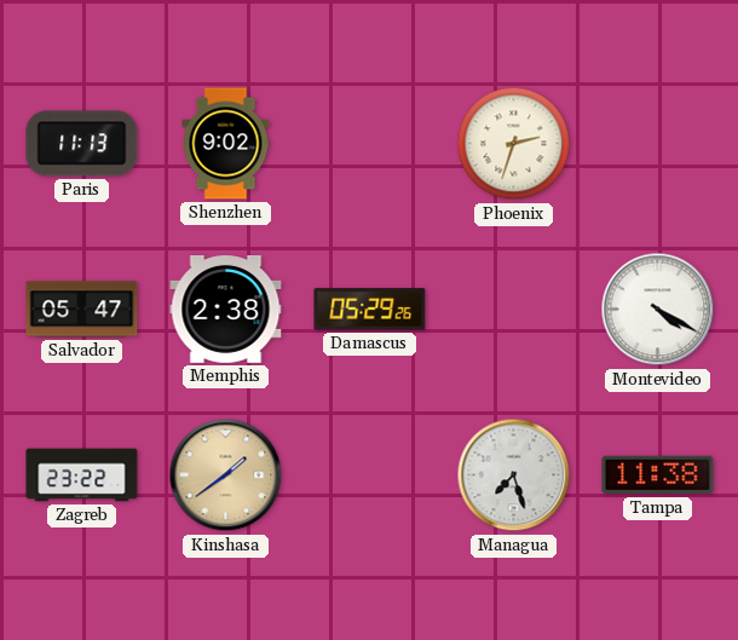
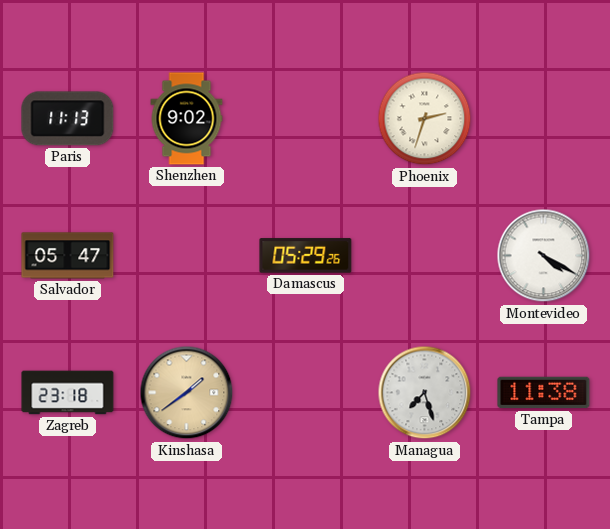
Memphis: 2:38 -> none (226, 310)
Zagreb: 23:22 -> 23:18 (68, 393)
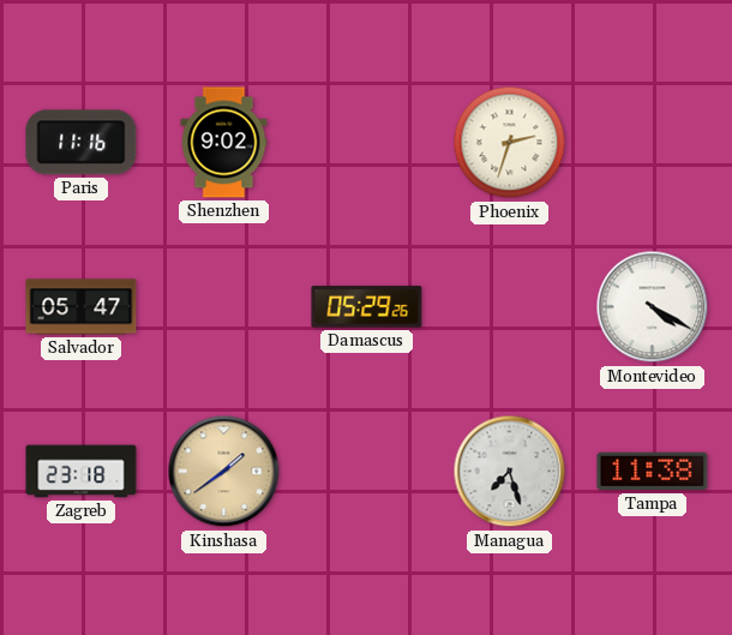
Paris: 11:13 -> 11:16 (82, 143)
